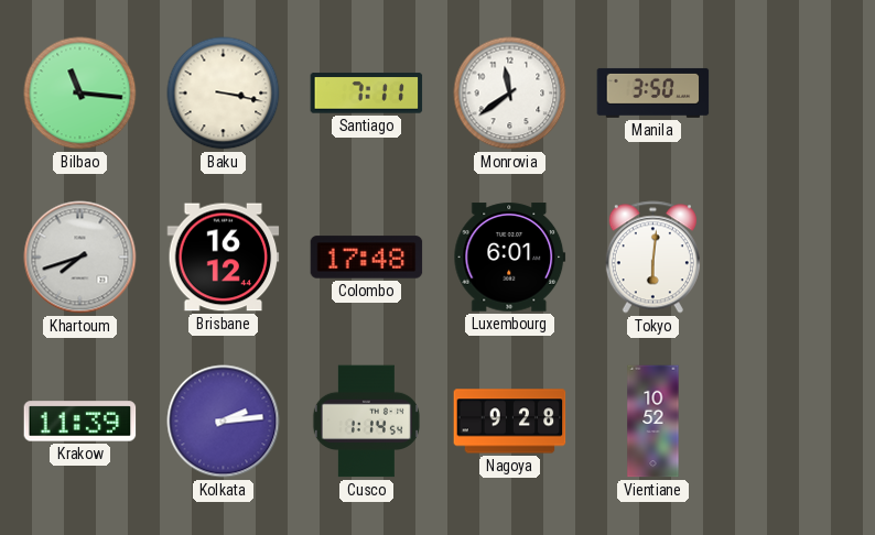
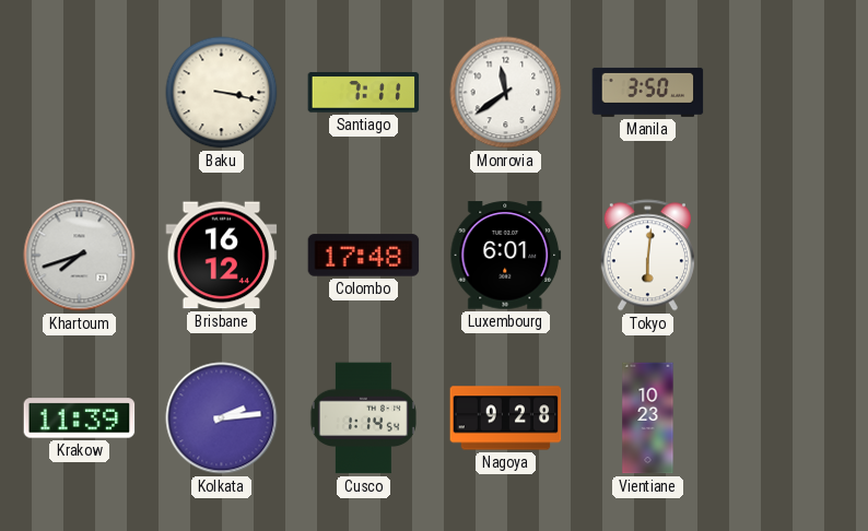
Bilbao: 11:16 -> none (80, 94)
Vientiane: 10:52 -> 10:23 (648, 418)
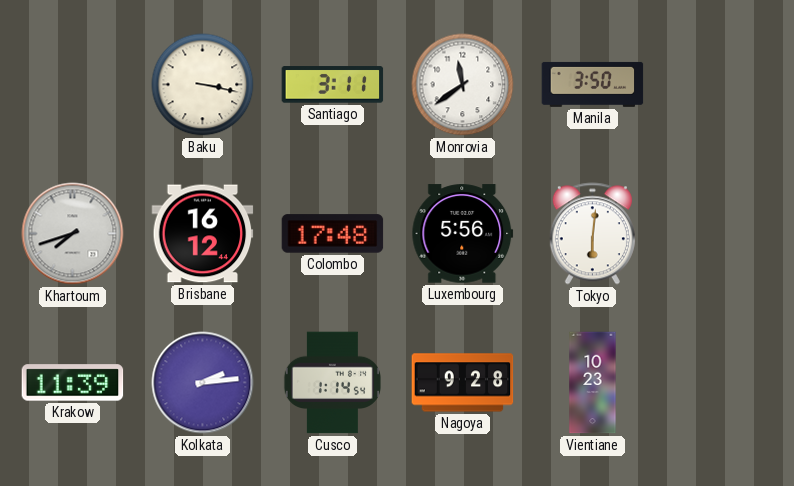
Santiago: 7:11 -> 3:11 (333, 85)
Luxembourg: 6:01 -> 5:56 (463, 234)
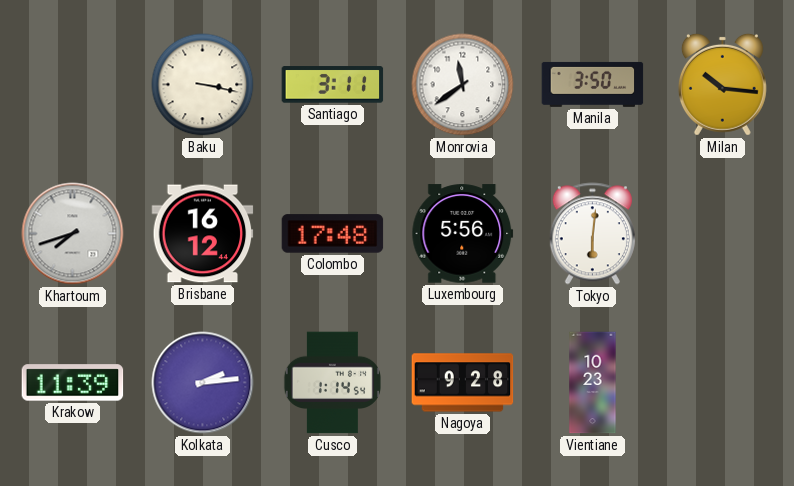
Milan: none -> 10:16 (722, 84)
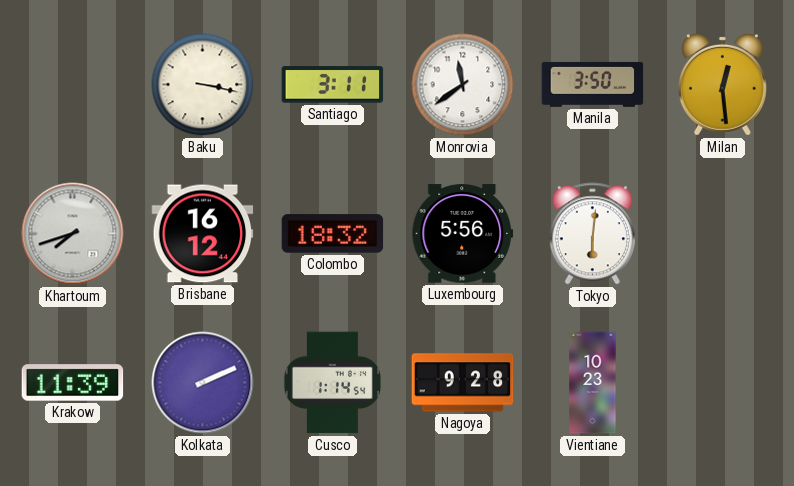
Milan: 10:16 -> 12:29 (722, 84)
Colombo: 17:48 -> 18:32 (333, 234)
Kolkata: 2:14 -> 2:11 (203, 383)
